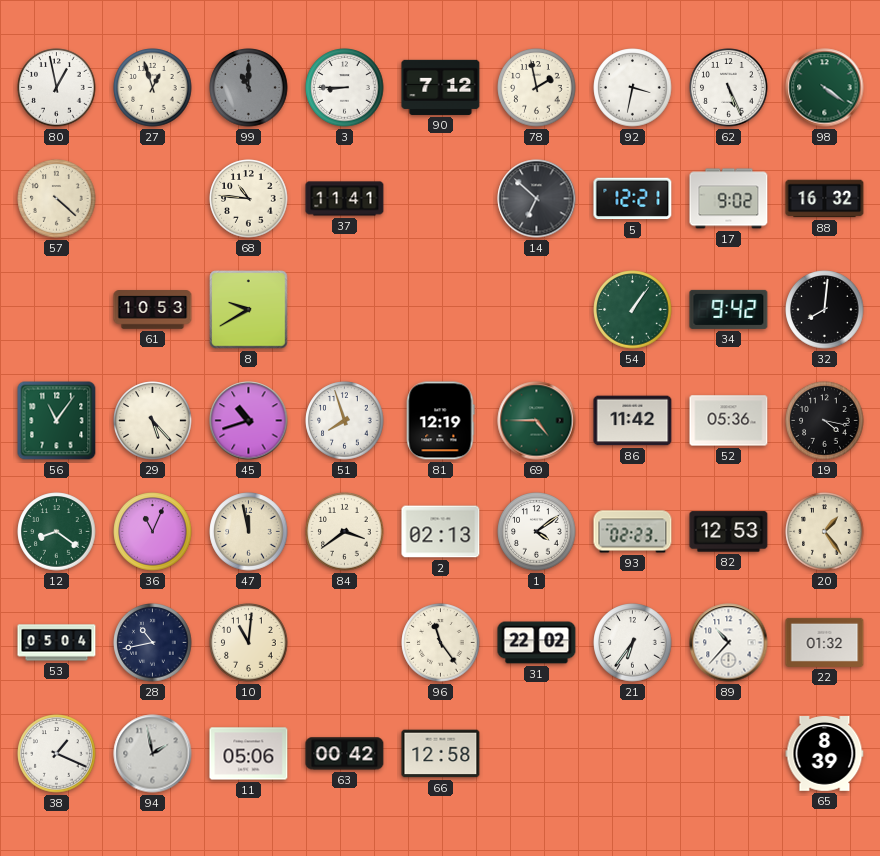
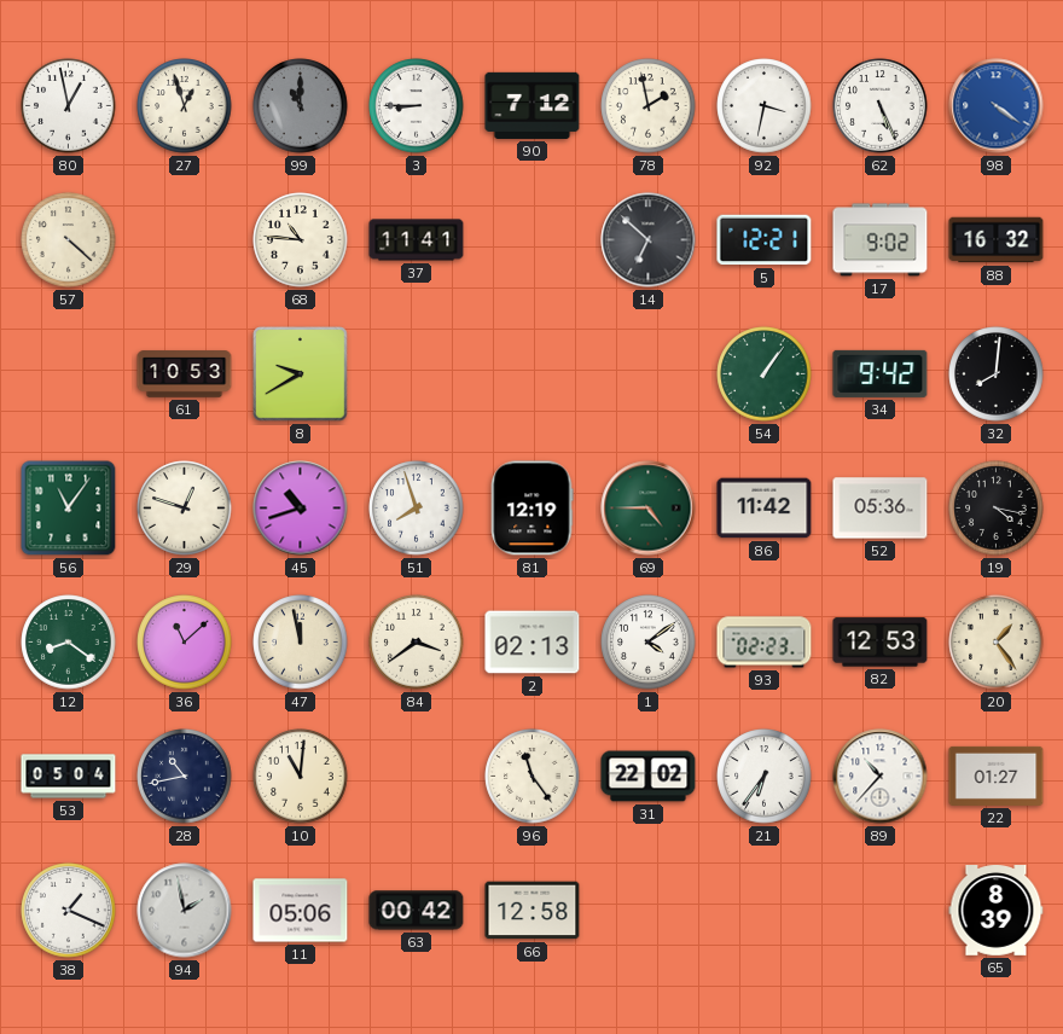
98 dial: green -> blue (997, 106)
29: 5:23 -> 12:48 (185, 509)
36: 11:04 -> 11:08 (185, 643)
22: 01:32 -> 01:27 (997, 775)
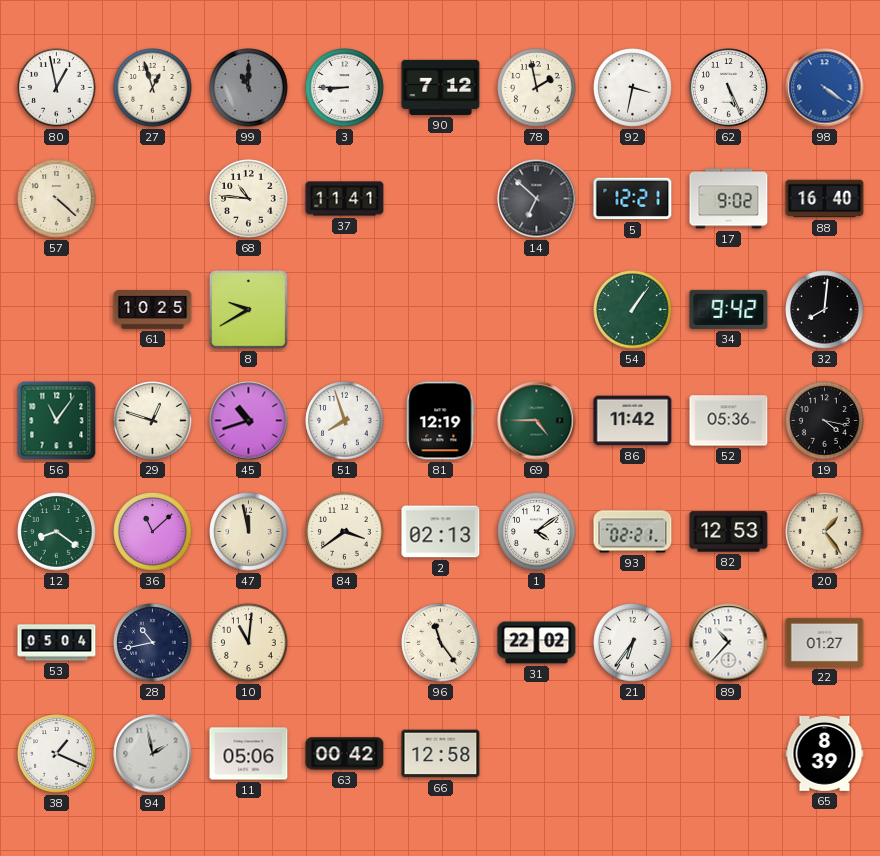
88: 16:32 -> 16:40 (825, 199)
61: 10:53 -> 10:25 (153, 310)
93: 02:23 -> 02:21 (633, 532)
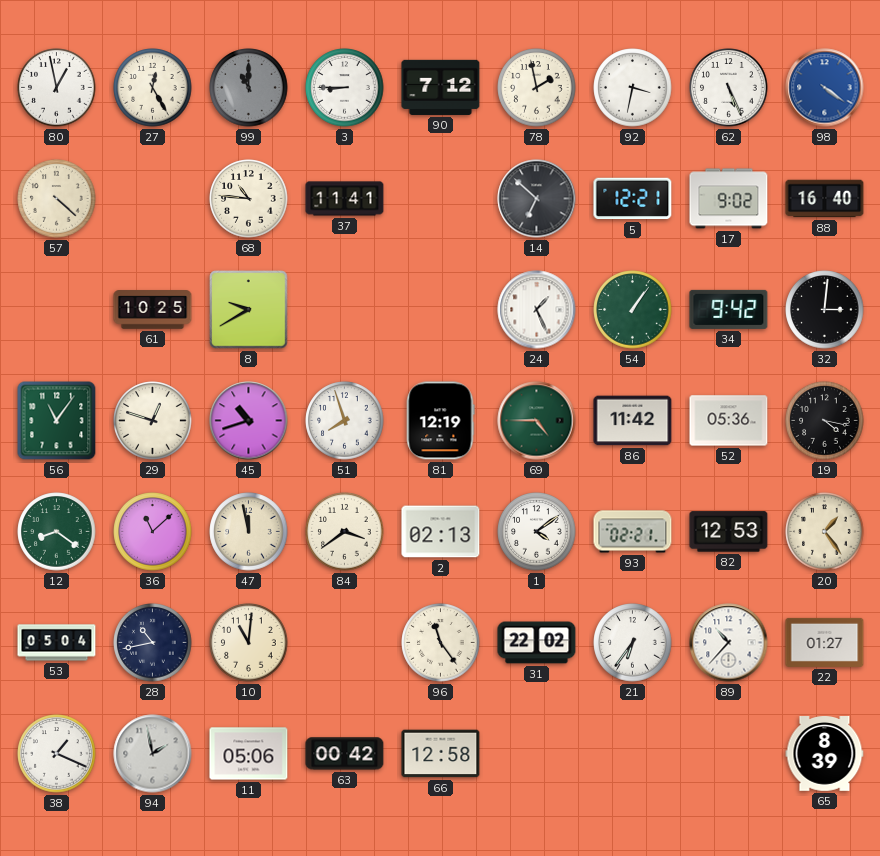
27: 12:57 -> 12:25 (153, 88)
24: none -> 1:26 (537, 310)
32: 8:01 -> 3:01 (825, 310)
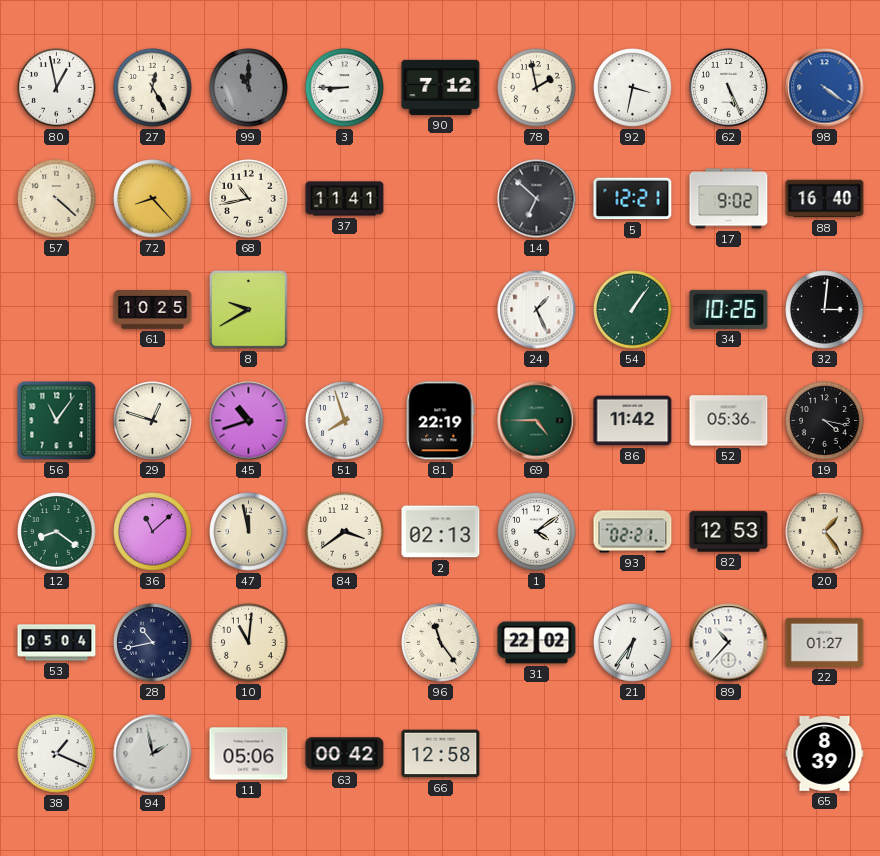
72: none -> 8:23 (153, 199)
68: 10:46 -> 10:43 (249, 199)
34: 9:42 -> 10:26 (729, 309)
81: 12:19 -> 22:19 (440, 421)
